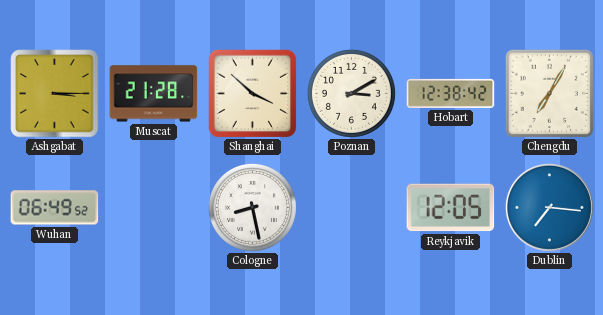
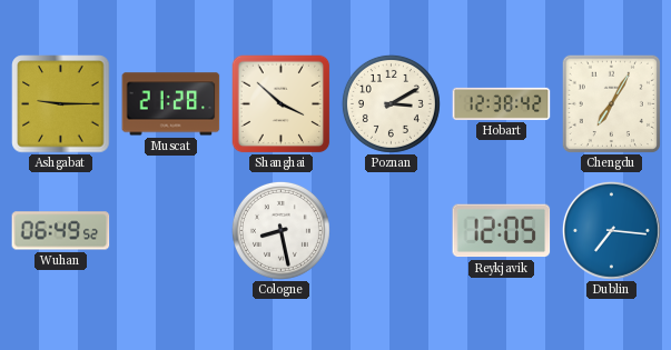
Ashgabat: 3:15 -> 9:15 (61, 104)
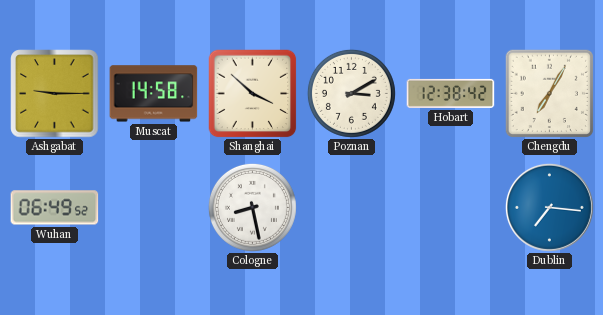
Muscat: 21:28 -> 14:58 (154, 94)
Reykjavik: 12:05 -> none (502, 231)
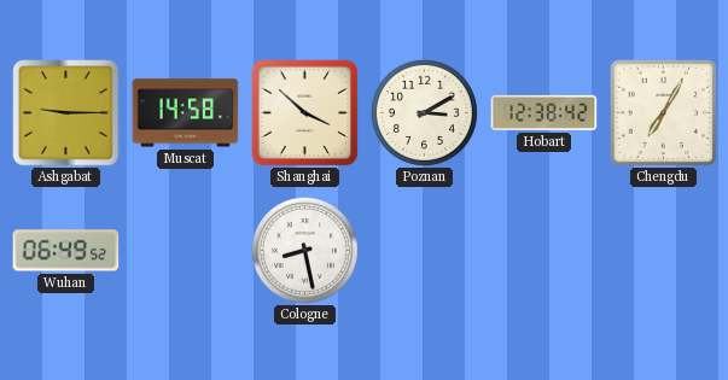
Dublin: 7:16 -> none (549, 207)
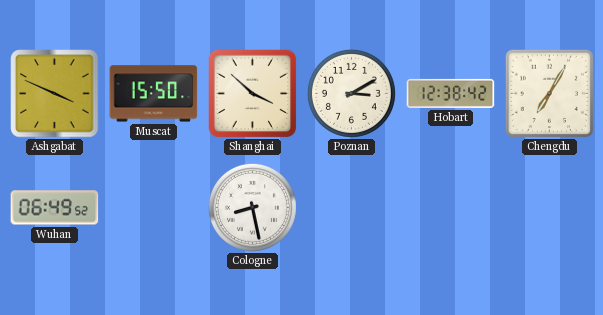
Ashgabat: 9:15 -> 3:49 (55, 94)
Muscat: 14:58 -> 15:50 (154, 94)
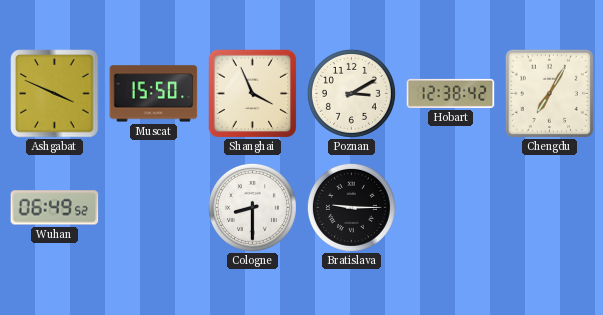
Shanghai: 3:52 -> 3:56 (252, 93)
Cologne: 8:28 -> 8:30 (252, 207)
Bratislava: none -> 9:15 (351, 207)
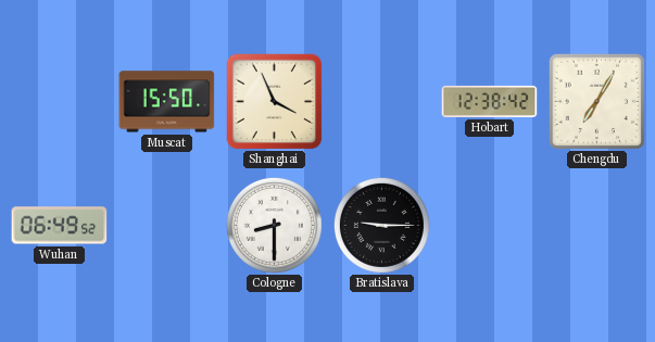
Ashgabat: 3:49 -> none (55, 94)
Poznan: 3:10 -> none (351, 93)
